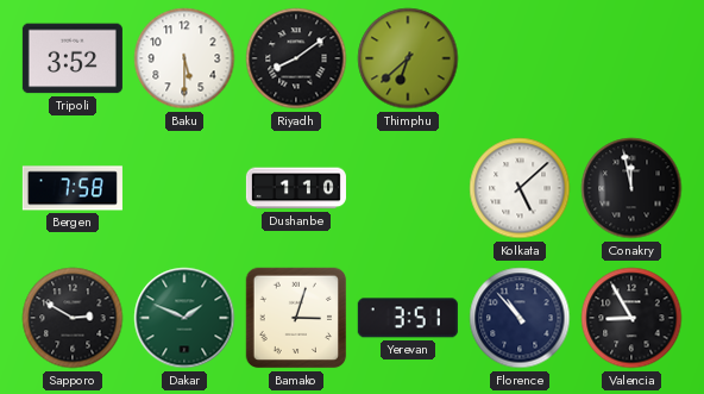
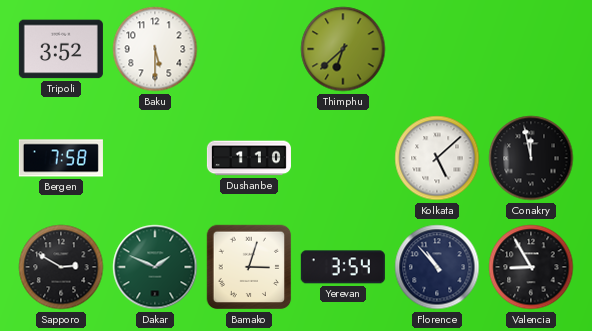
Riyadh: 8:09 -> none (296, 58)
Yerevan: 3:51 -> 3:54 (343, 267)
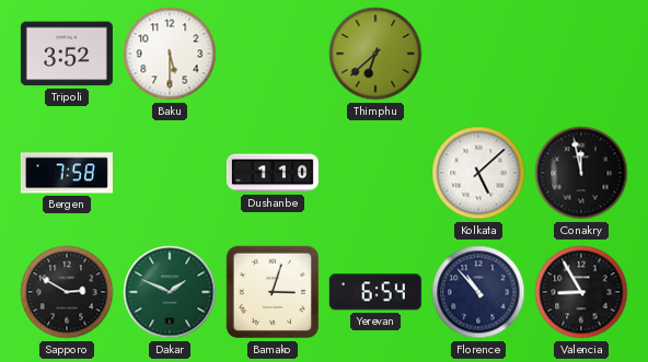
Yerevan: 3:54 -> 6:54 (375, 292)
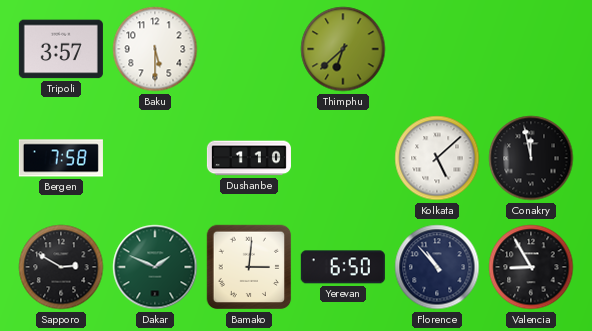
Tripoli: 3:52 -> 3:57 (61, 49)
Bamako: 3:03 -> 3:01 (249, 267)
Yerevan: 6:54 -> 6:50 (343, 267)
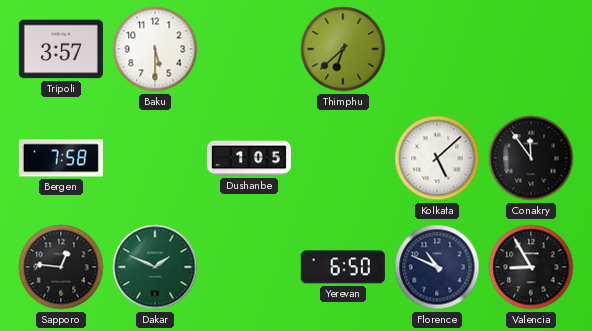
Dushanbe: 1:10 -> 1:05 (249, 158)
Conakry: 11:58 -> 11:54 (531, 158)
Sapporo: 2:50 -> 12:46 (61, 267)
Bamako: 3:01 -> none (249, 267)
Florence: 10:53 -> 10:49 (437, 267)
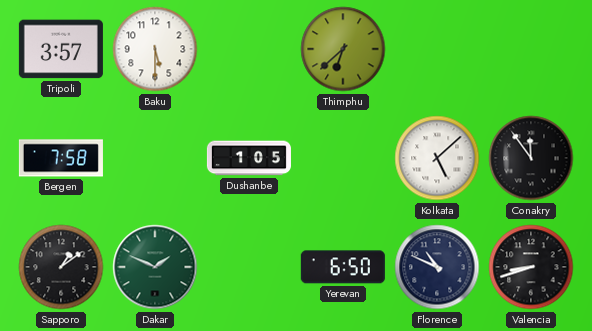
Sapporo: 12:46 -> 1:09 (61, 267)
Valencia: 8:55 -> 8:42 (531, 267)
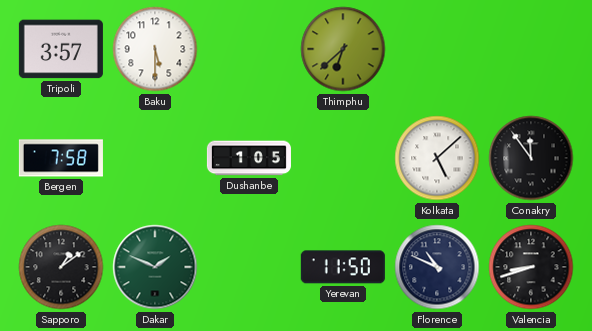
Yerevan: 6:50 -> 11:50 (343, 267)
